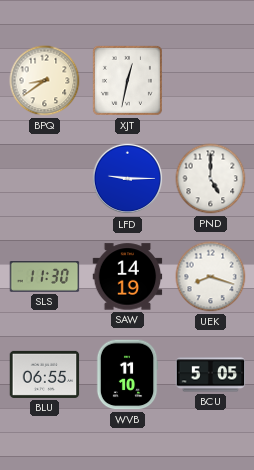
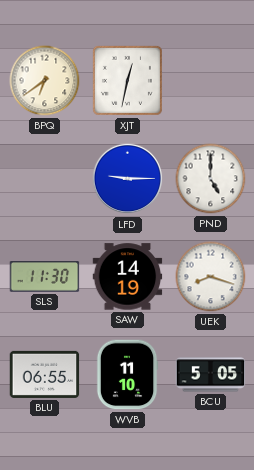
BPQ: 8:39 -> 6:39 (45, 81)
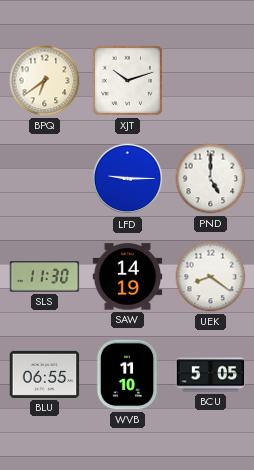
XJT: 12:32 -> 10:12 (127, 80)
UEK: 8:18 -> 8:21 (211, 277)
